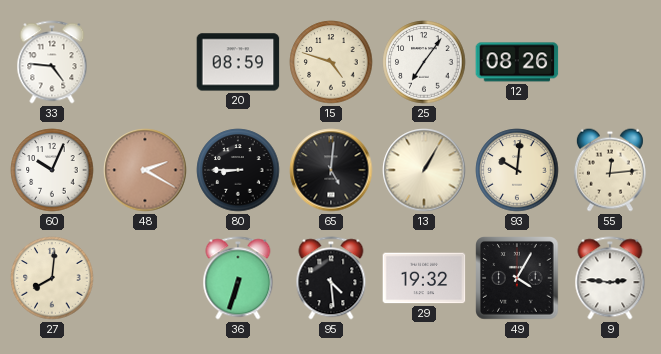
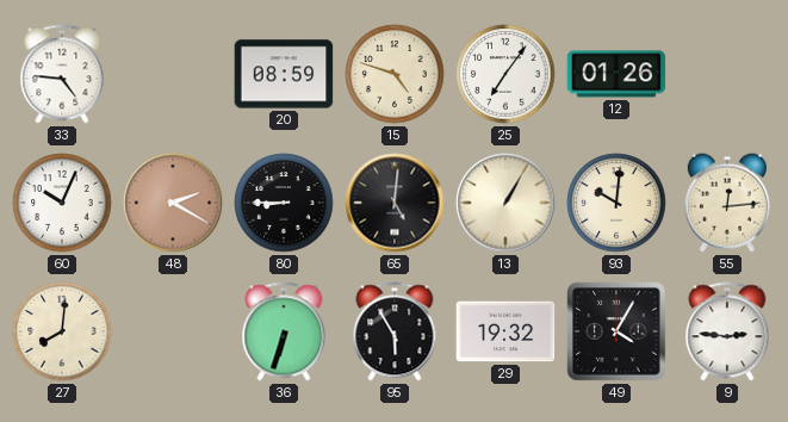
12: 08:26 -> 01:26 (616, 74)
95: 4:29 -> 5:55 (395, 331)
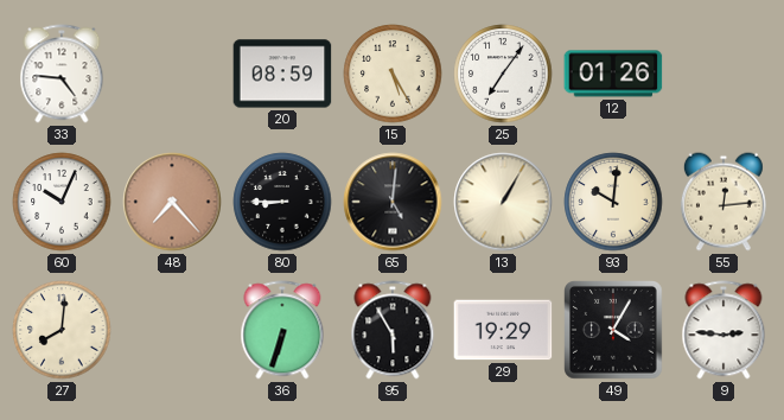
15: 4:48 -> 5:25 (393, 74)
48: 2:20 -> 7:23 (172, 202)
29: 19:32 -> 19:29 (503, 330)
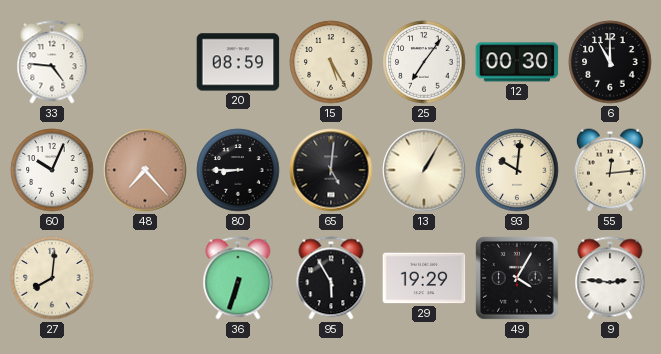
12: 01:26 -> 00:30 (517, 62)
6: none -> 11:00 (610, 62)
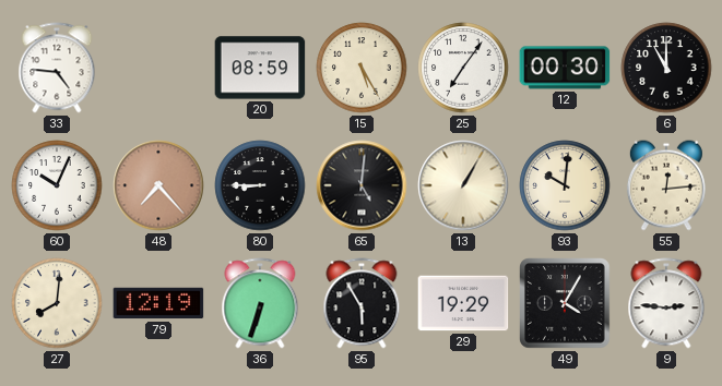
79: none -> 12:19 (158, 303)
